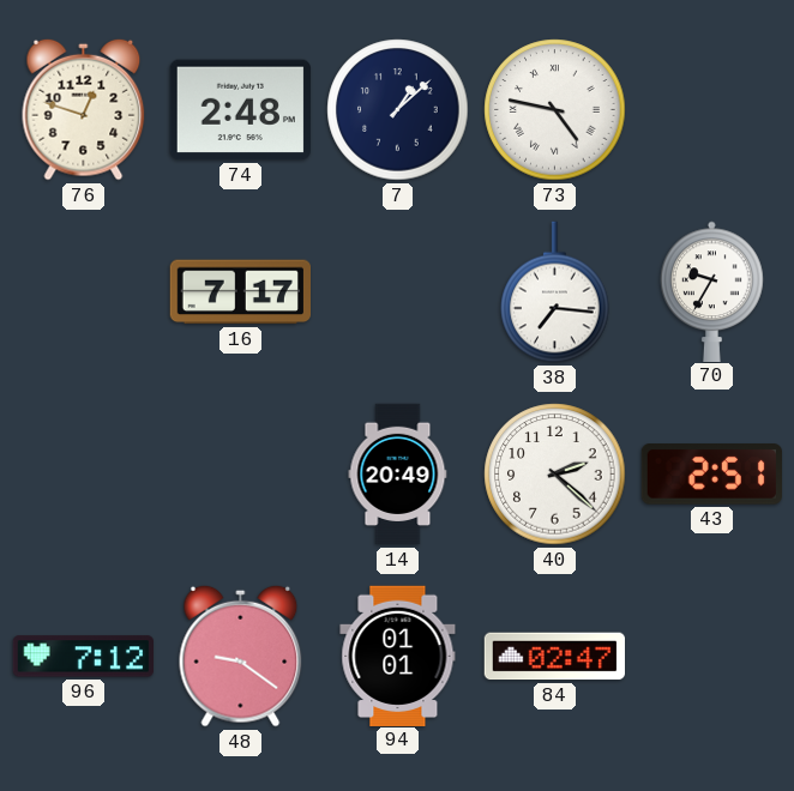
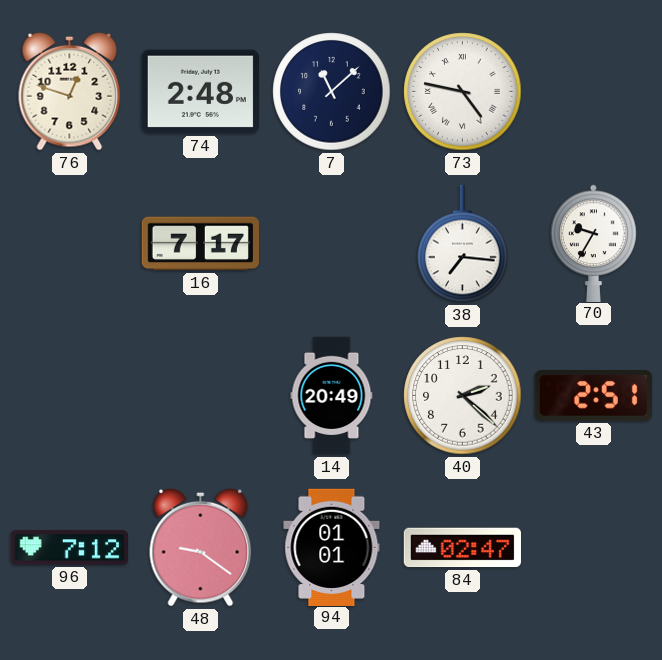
7: 1:08 -> 11:08 (332, 92)
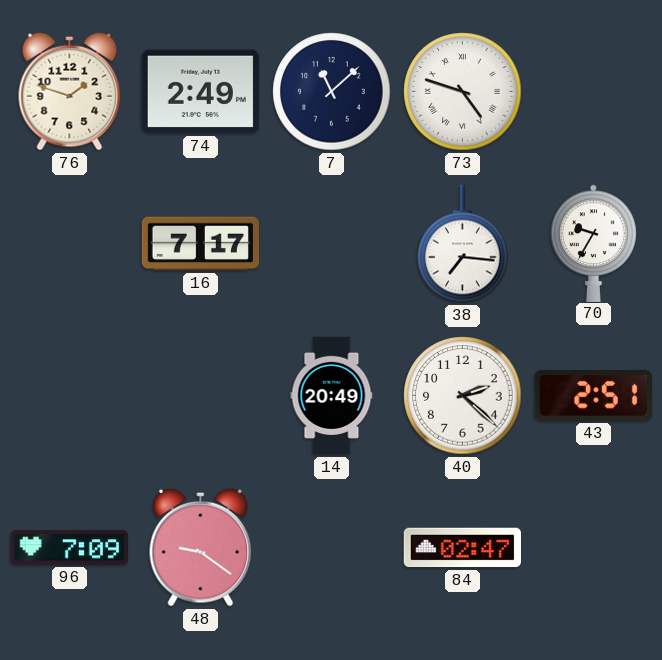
76: 12:48 -> 1:48 (70, 91)
74: 2:48 -> 2:49 (200, 92)
73: 4:47 -> 4:48 (463, 92)
96: 7:12 -> 7:09 (69, 548)
94: 01:01 -> none (332, 547)
